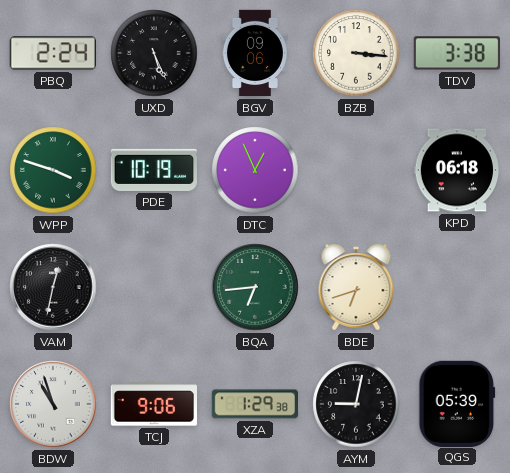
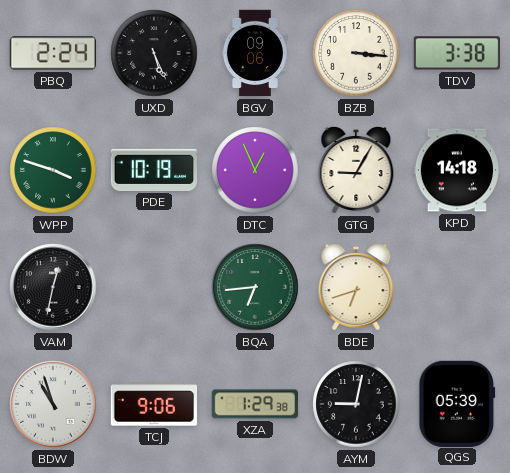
GTG: none -> 9:05 (356, 171)
KPD: 06:18 -> 14:18 (456, 170)
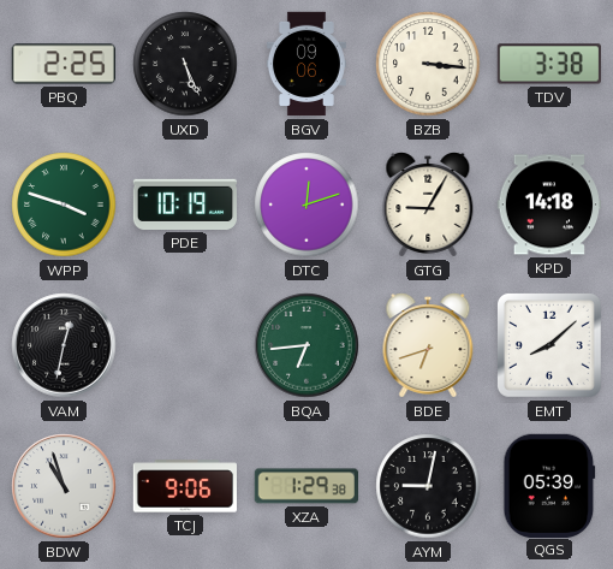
PBQ: 2:24 -> 2:25 (63, 64)
DTC: 12:56 -> 12:12 (306, 205)
EMT: none -> 8:08 (550, 346)
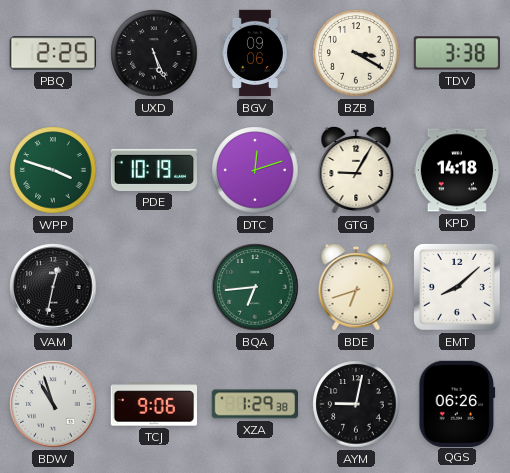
BZB: 3:16 -> 3:20 (356, 53)
QGS: 05:39 -> 06:26 (457, 403)
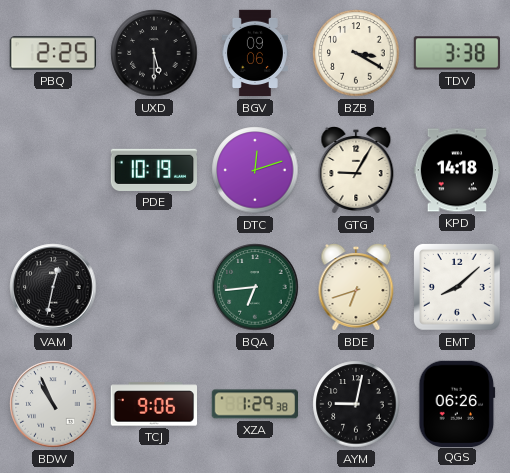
UXD: 5:26 -> 5:30 (154, 53)
WPP: 3:48 -> none (53, 170)
BDW: 10:57 -> 10:56 (53, 404)
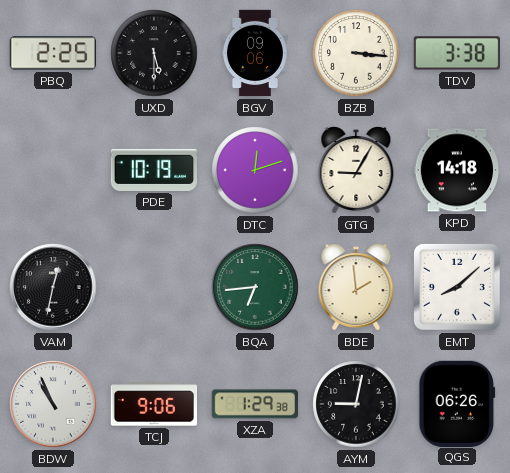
BZB: 3:20 -> 3:16 (356, 53)
BDE: 6:42 -> 1:59 (356, 288)
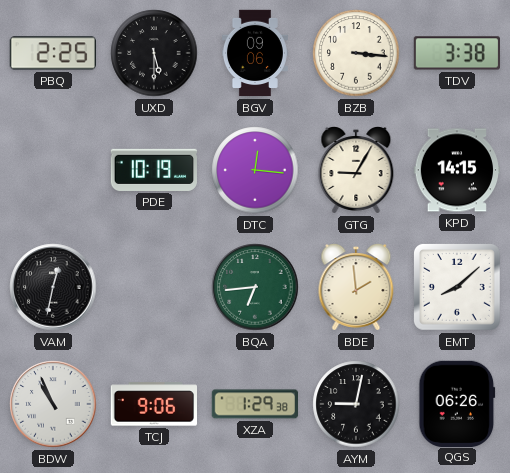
DTC: 12:12 -> 12:16 (255, 170)
KPD: 14:18 -> 14:15 (456, 170)
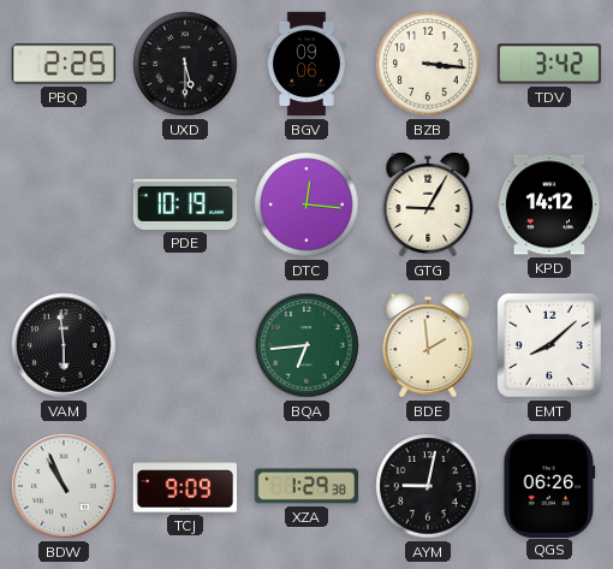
TDV: 3:38 -> 3:42 (548, 64)
KPD: 14:15 -> 14:12 (548, 205)
VAM: 12:32 -> 5:59 (64, 345)
TCJ: 9:06 -> 9:09 (184, 486)
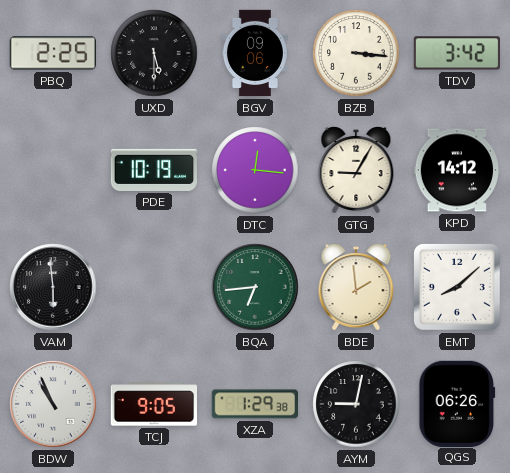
TCJ: 9:09 -> 9:05 (153, 404)
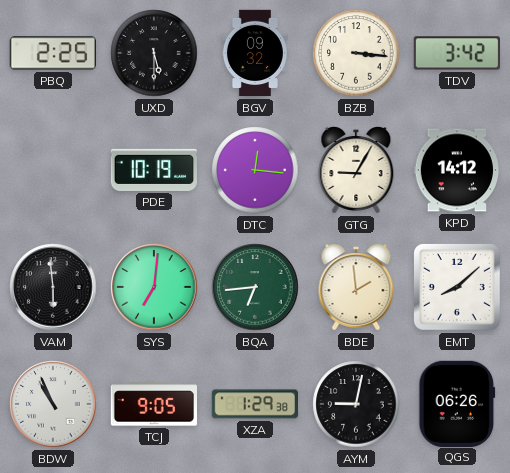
BGV: 09:06 -> 09:32 (255, 53)
SYS: none -> 7:01 (154, 287)
